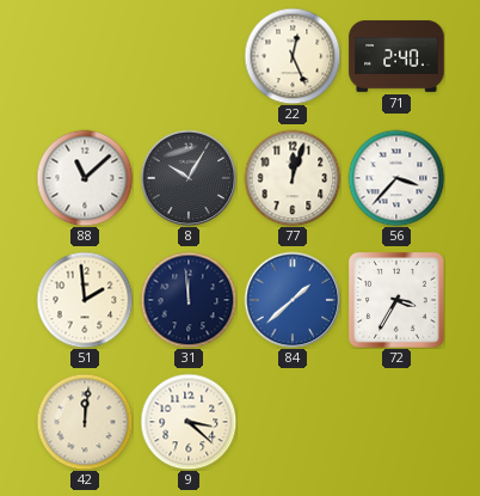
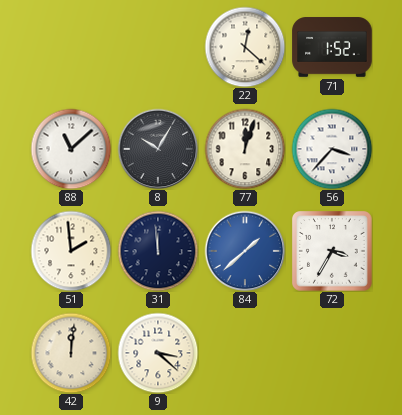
22: 12:26 -> 12:22 (245, 47)
71: 2:40 -> 1:52 (332, 47)
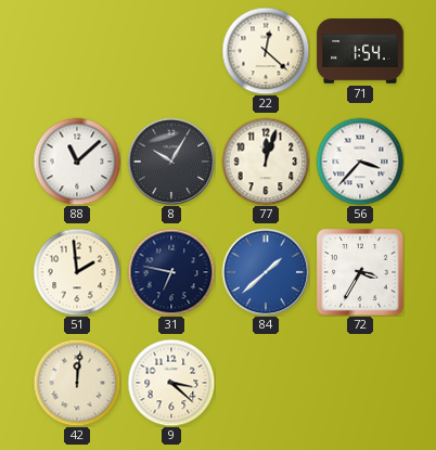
71: 1:52 -> 1:54 (360, 51)
31: 11:59 -> 6:47 (171, 272)
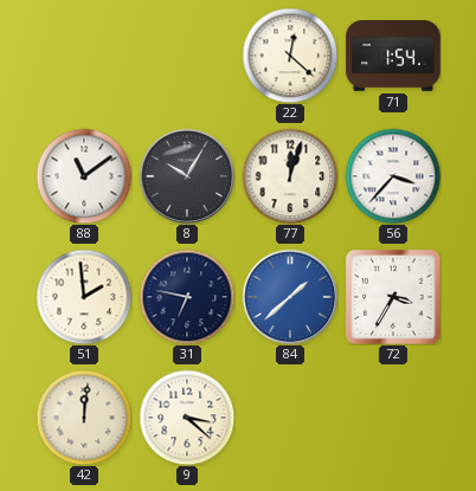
88: 11:08 -> 11:09 (84, 176)
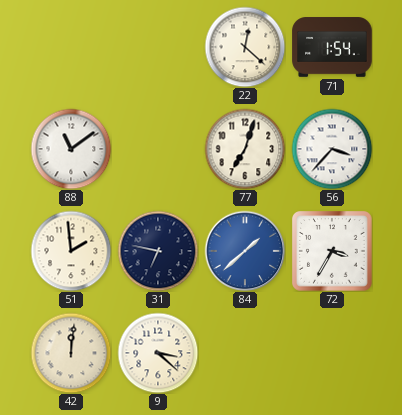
8: 10:05 -> none (187, 176)
77: 12:03 -> 7:03 (245, 149)
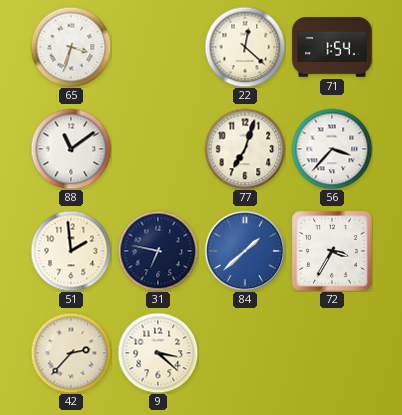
65: none -> 3:33 (71, 47)
42: 12:01 -> 2:37 (71, 353)
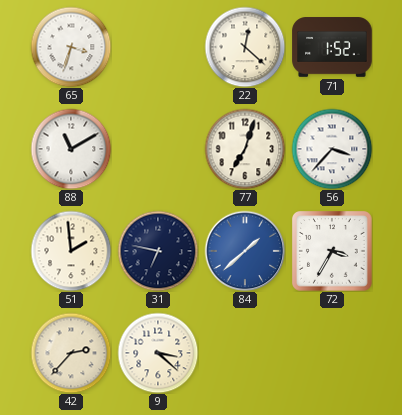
71: 1:54 -> 1:52 (332, 47)
88: 11:09 -> 11:10 (71, 149)
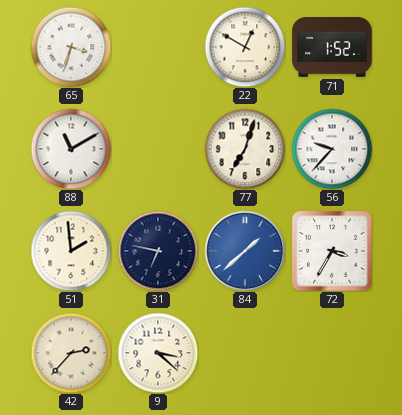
22: 12:22 -> 12:50 (245, 47)
56: 3:37 -> 9:37 (332, 149)
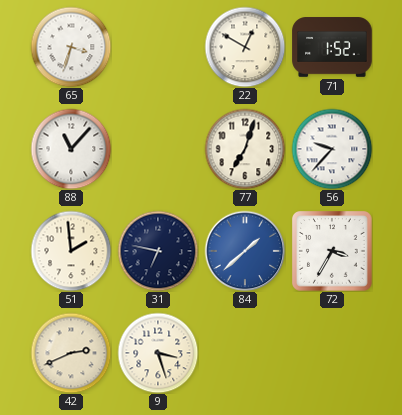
88: 11:10 -> 11:07 (71, 149)
42: 2:37 -> 2:41 (71, 353)
9: 3:22 -> 3:27 (158, 353)
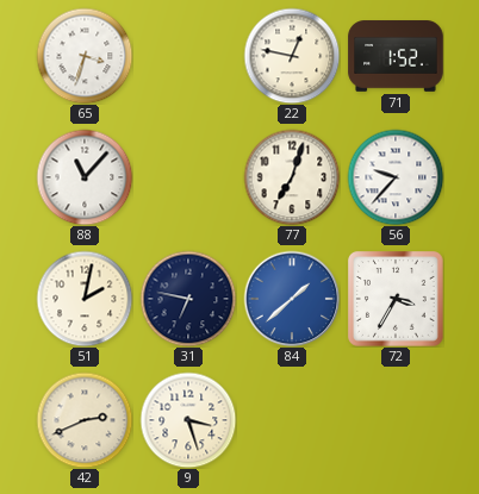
22: 12:50 -> 12:47 (292, 56)
51: 1:59 -> 2:02 (85, 299)
